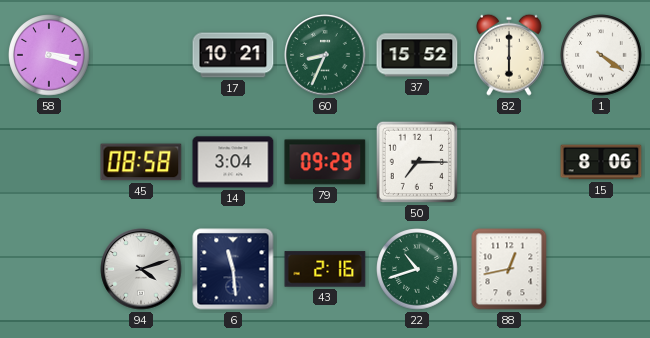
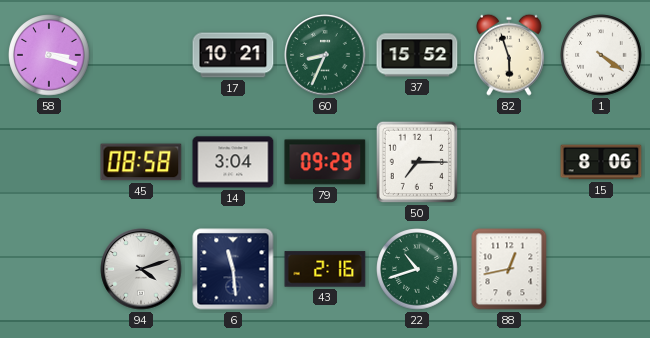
82: 6:00 -> 5:57 (510, 55)
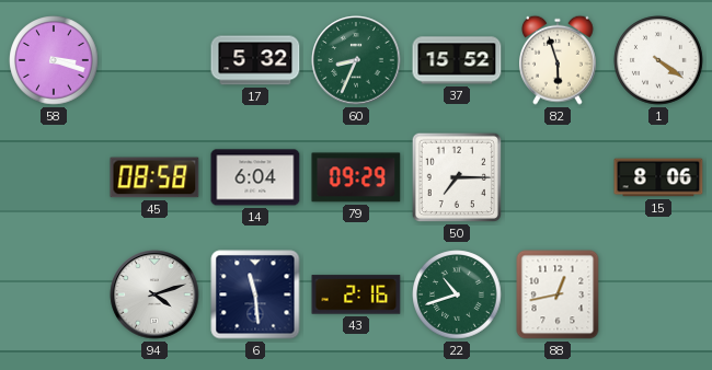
17: 10:21 -> 5:32 (255, 60)
14: 3:04 -> 6:04 (255, 177)
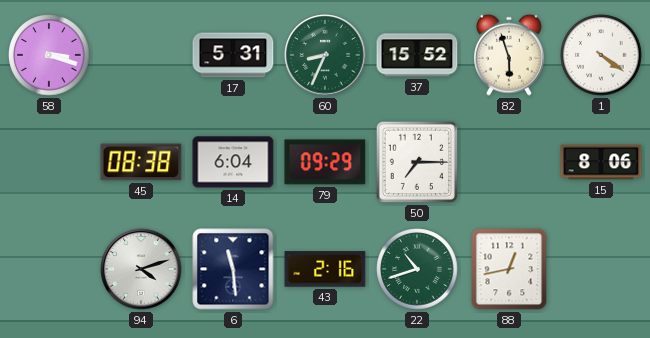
17: 5:32 -> 5:31 (233, 55)
45: 08:58 -> 08:38 (141, 162)
